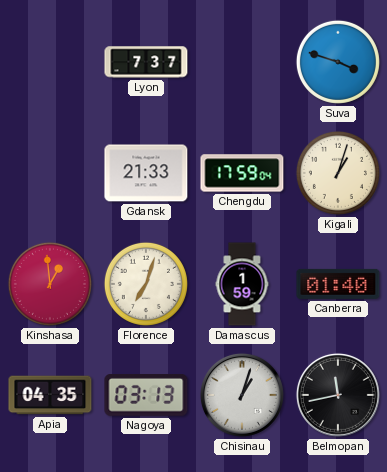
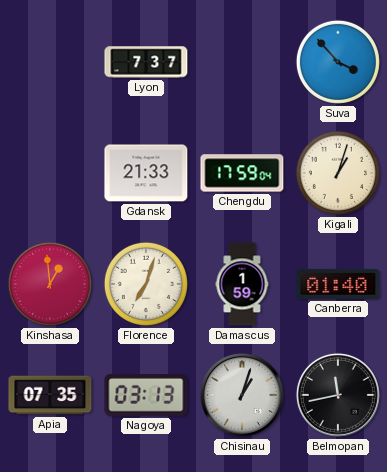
Suva: 3:48 -> 3:53 (338, 62)
Apia: 04:35 -> 07:35 (50, 395)
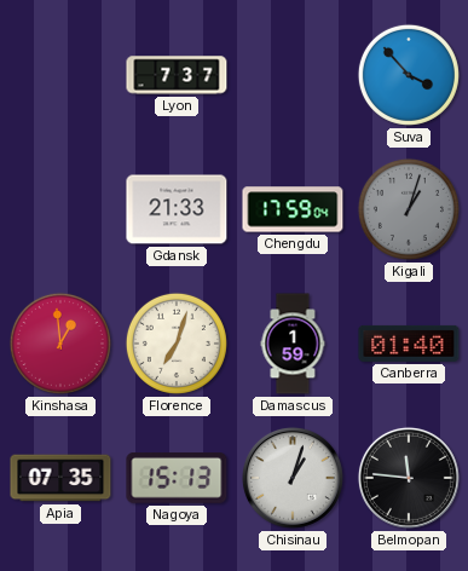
Kigali dial: cream -> grey (409, 209)
Nagoya: 03:13 -> 15:13 (177, 479)
Belmopan: 11:43 -> 11:46 (409, 478)
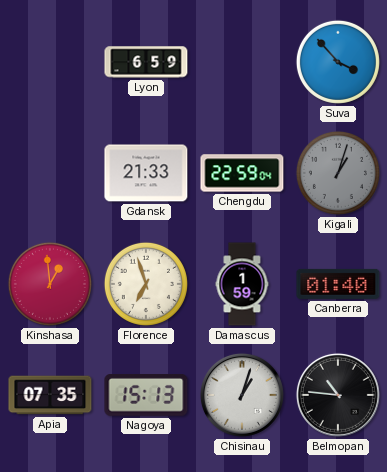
Lyon: 7:37 -> 6:59 (146, 62)
Chengdu: 17:59 -> 22:59 (242, 173)
Florence: 7:03 -> 6:57 (146, 284)
Belmopan: 11:46 -> 10:46 (338, 395)
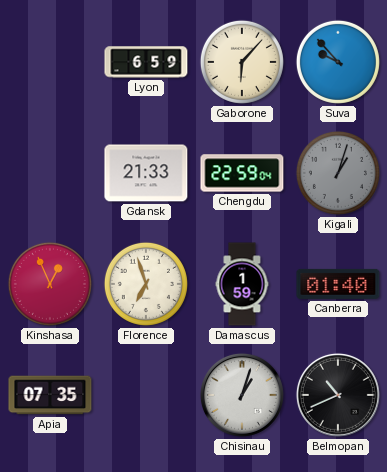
Gaborone: none -> 6:07 (242, 62)
Suva: 3:53 -> 9:53 (338, 62)
Kinshasa: 12:59 -> 12:56 (50, 284)
Nagoya: 15:13 -> none (146, 396)
Belmopan: 10:46 -> 10:41 (338, 395)
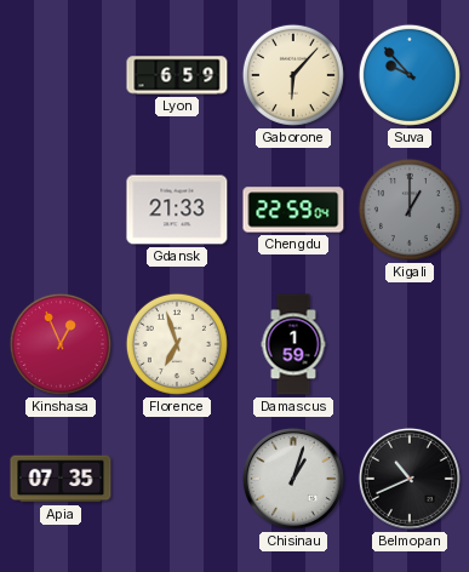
Kigali: 1:03 -> 1:00 (410, 210)
Canberra: 01:40 -> none (338, 284)
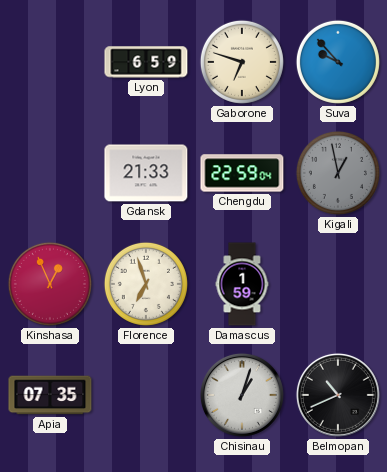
Gaborone: 6:07 -> 6:48 (242, 62)
Kigali: 1:00 -> 12:58 (338, 173)
